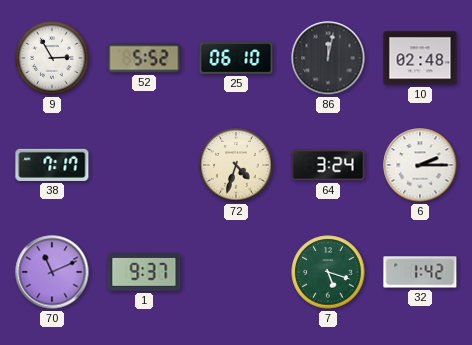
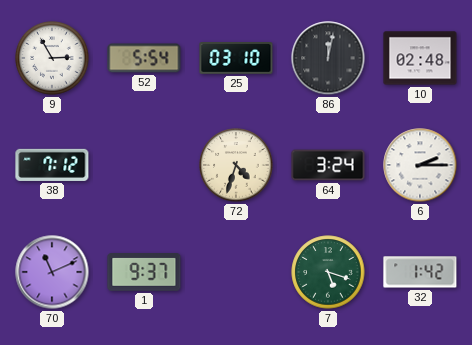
52: 5:52 -> 5:54 (144, 58)
25: 06:10 -> 03:10 (236, 59)
38: 7:17 -> 7:12 (52, 165)
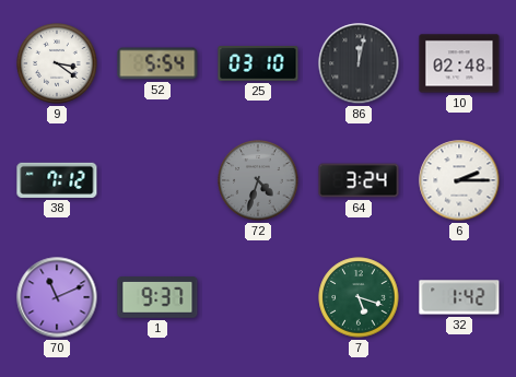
9: 2:55 -> 3:21 (57, 63)
72 dial: cream -> grey (258, 180)
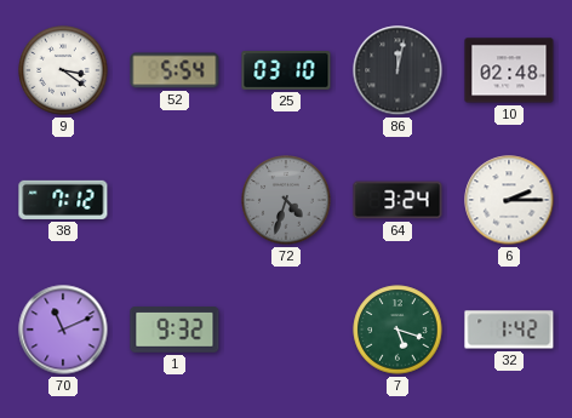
1: 9:37 -> 9:32 (175, 331)
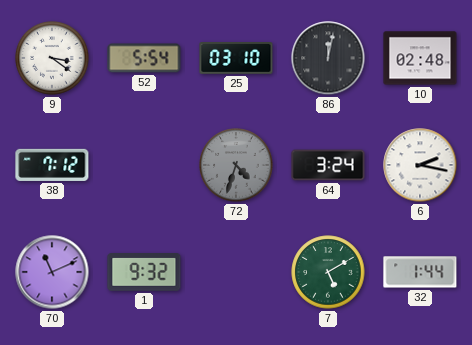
6: 2:15 -> 2:17 (420, 165)
7: 5:18 -> 5:10 (328, 272)
32: 1:42 -> 1:44 (420, 272)
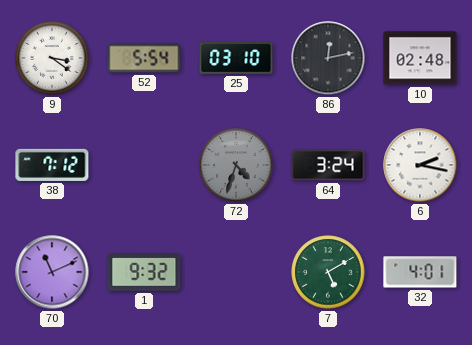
86: 12:02 -> 12:13 (328, 58)
32: 1:44 -> 4:01 (420, 272)
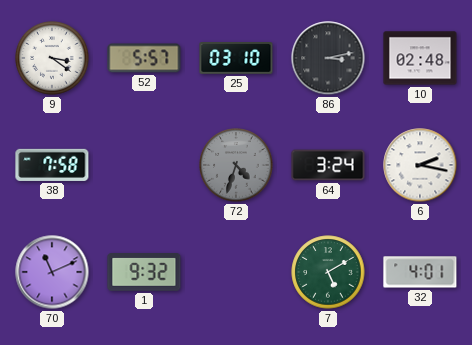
52: 5:54 -> 5:57 (144, 58)
86: 12:13 -> 3:13 (328, 58)
38: 7:12 -> 7:58 (52, 165)
